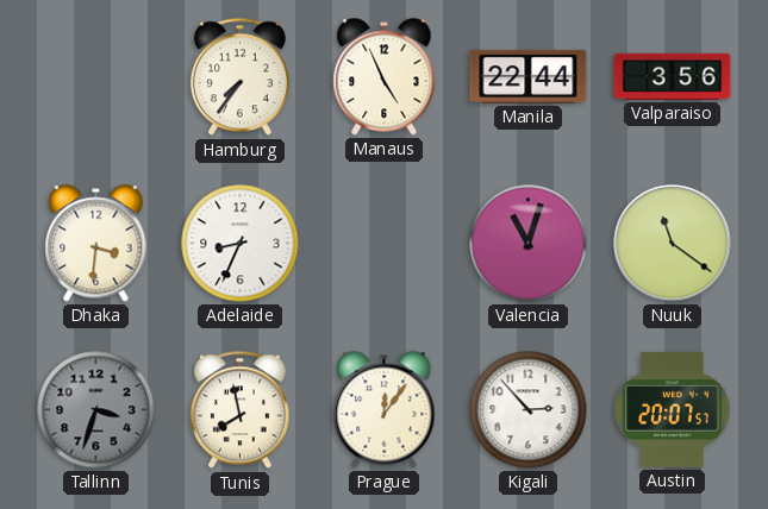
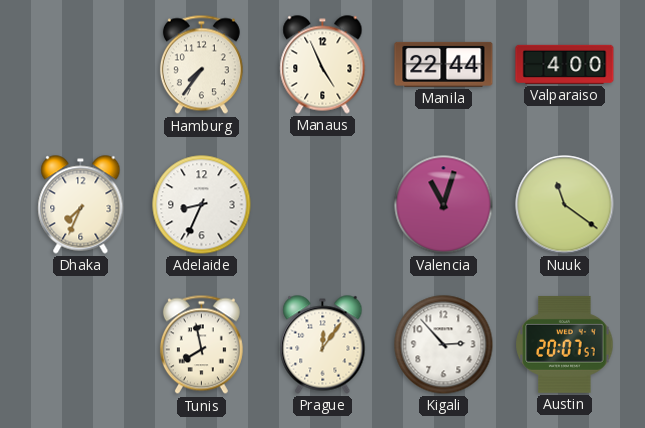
Valparaiso: 3:56 -> 4:00 (565, 64)
Dhaka: 3:31 -> 7:34 (81, 205)
Tallinn: 3:33 -> none (96, 410)
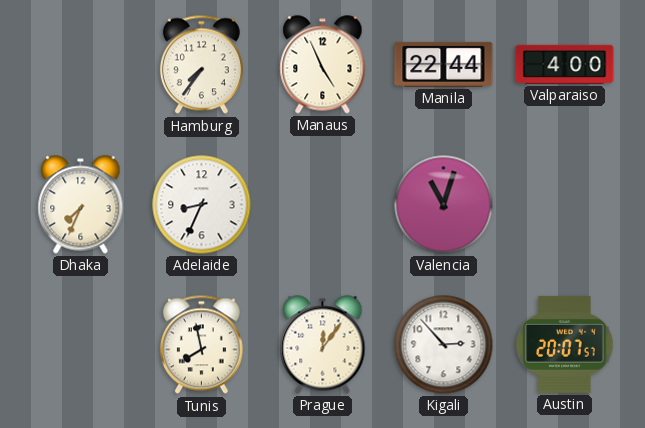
Nuuk: 11:21 -> none (565, 205)
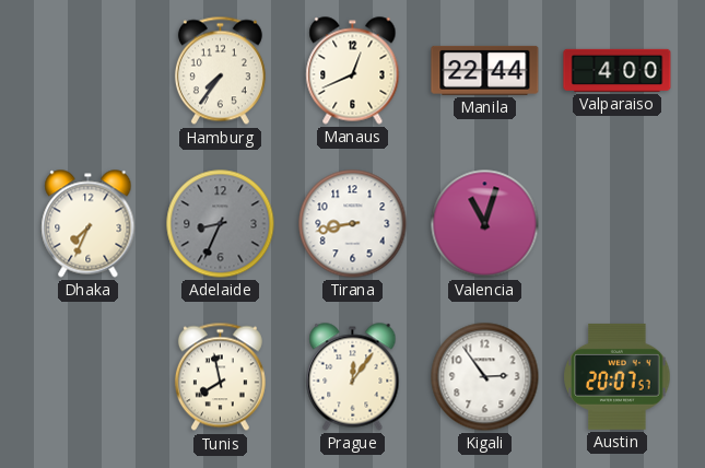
Manaus: 4:56 -> 12:41 (353, 71)
Adelaide dial: white -> grey (221, 224)
Tirana: none -> 8:43 (353, 224)
Kigali: 2:53 -> 2:54 (485, 377)
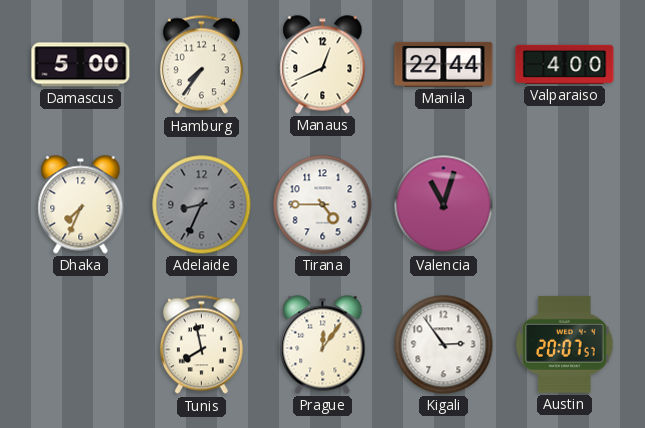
Damascus: none -> 5:00 (81, 65)
Tirana: 8:43 -> 4:45 (323, 205)
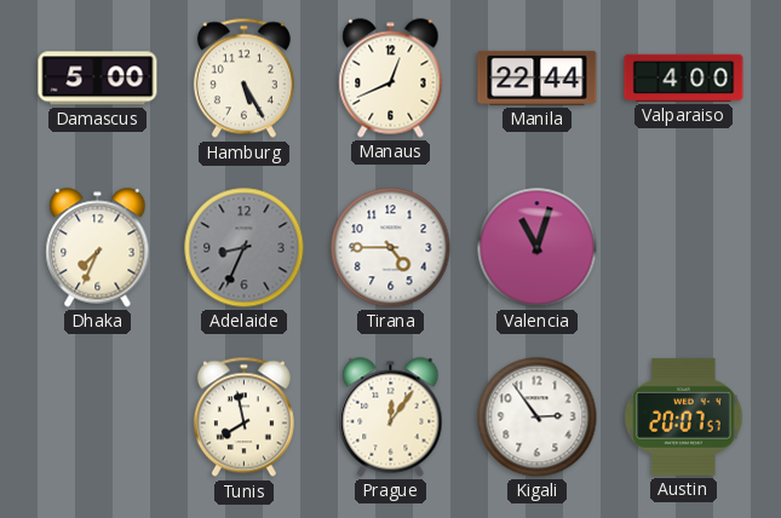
Hamburg: 7:36 -> 5:25 (243, 79)
